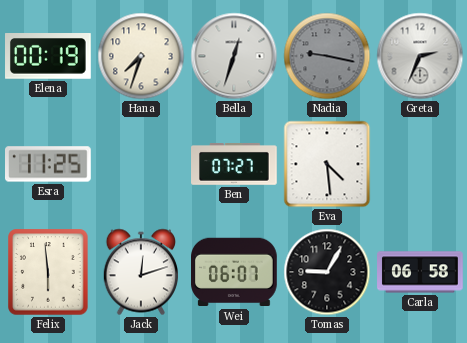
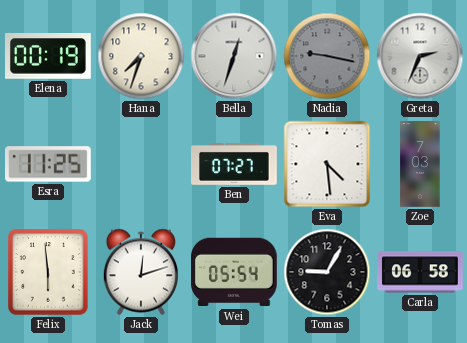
Zoe: none -> 7:03 (420, 164)
Wei: 06:07 -> 05:54 (235, 272)
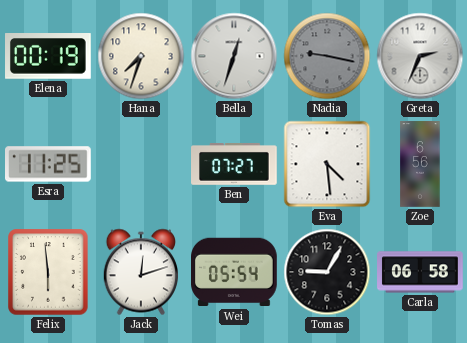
Zoe: 7:03 -> 6:56 (420, 164)
